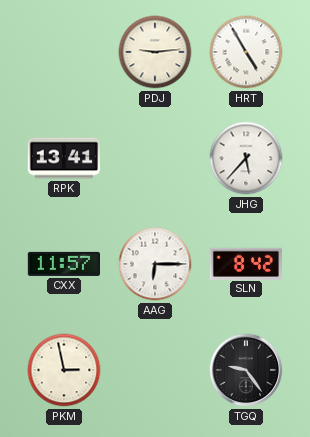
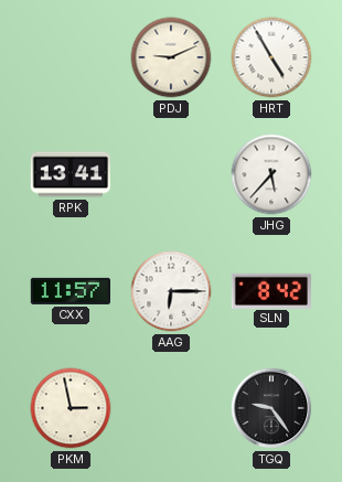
PDJ: 9:14 -> 9:11 (171, 57)
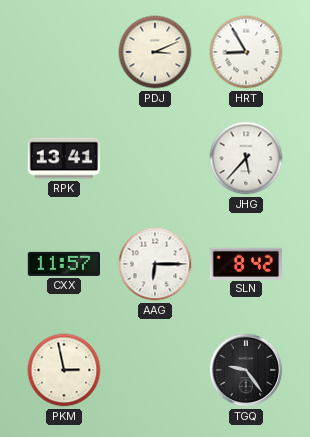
PDJ: 9:11 -> 3:11 (155, 52)
HRT: 4:55 -> 8:55 (246, 52)
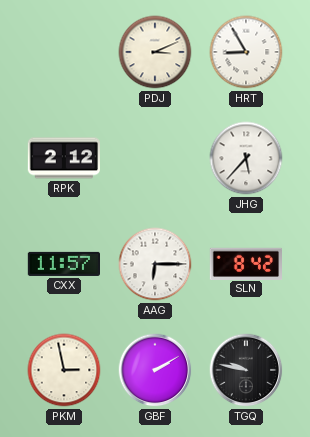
RPK: 13:41 -> 2:12 (63, 158)
GBF: none -> 2:10 (155, 370)
TGQ: 9:24 -> 9:47 (246, 370)
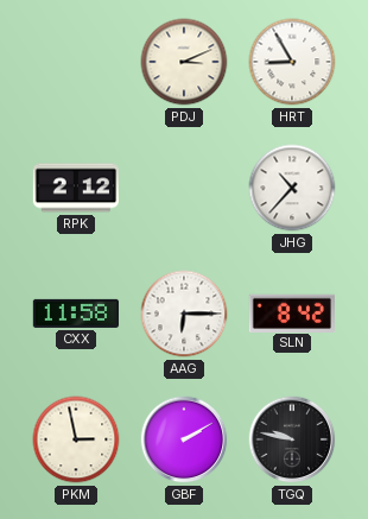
JHG: 5:37 -> 10:37 (292, 188)
CXX: 11:57 -> 11:58 (75, 314)
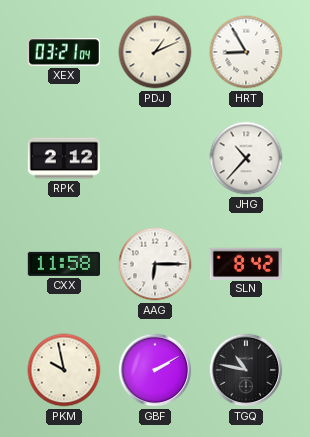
XEX: none -> 03:21 (63, 52)
PDJ: 3:11 -> 1:11 (155, 52)
PKM: 2:58 -> 9:58 (64, 370)
TGQ: 9:47 -> 10:47 (246, 370)
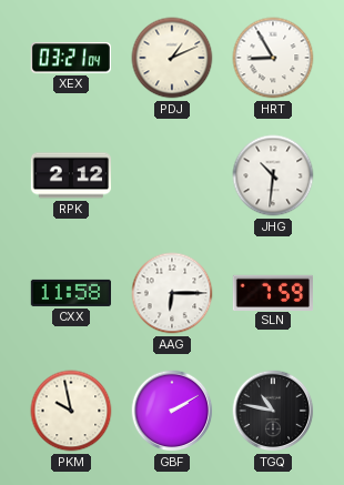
JHG: 10:37 -> 10:31 (273, 175)
SLN: 8:42 -> 7:59 (272, 292)
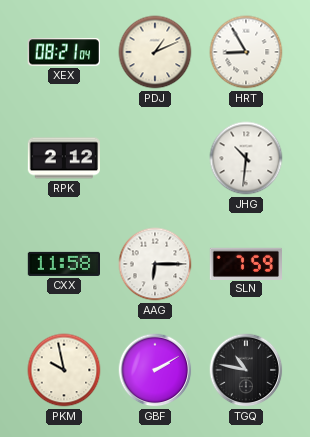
XEX: 03:21 -> 08:21 (63, 52)
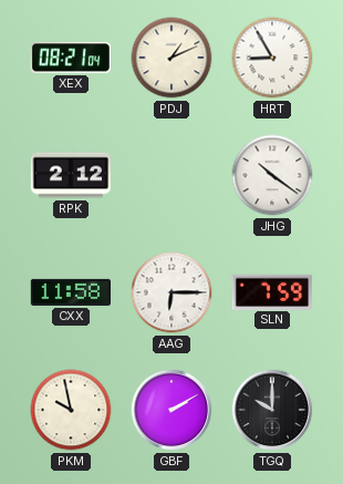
JHG: 10:31 -> 10:21 (272, 175)
TGQ: 10:47 -> 10:00 (272, 410)
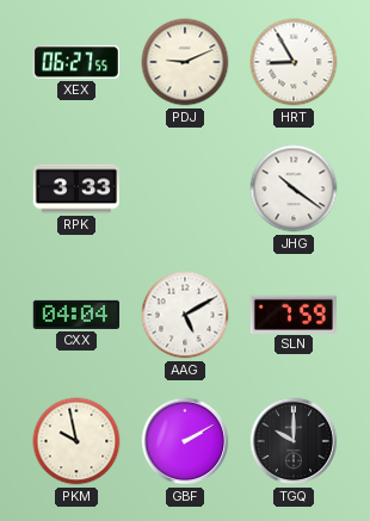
XEX: 08:21 -> 06:27 (75, 62)
PDJ: 1:11 -> 9:11 (185, 62)
RPK: 2:12 -> 3:33 (75, 188)
CXX: 11:58 -> 04:04 (75, 315)
AAG: 6:15 -> 5:10 (185, 315)
